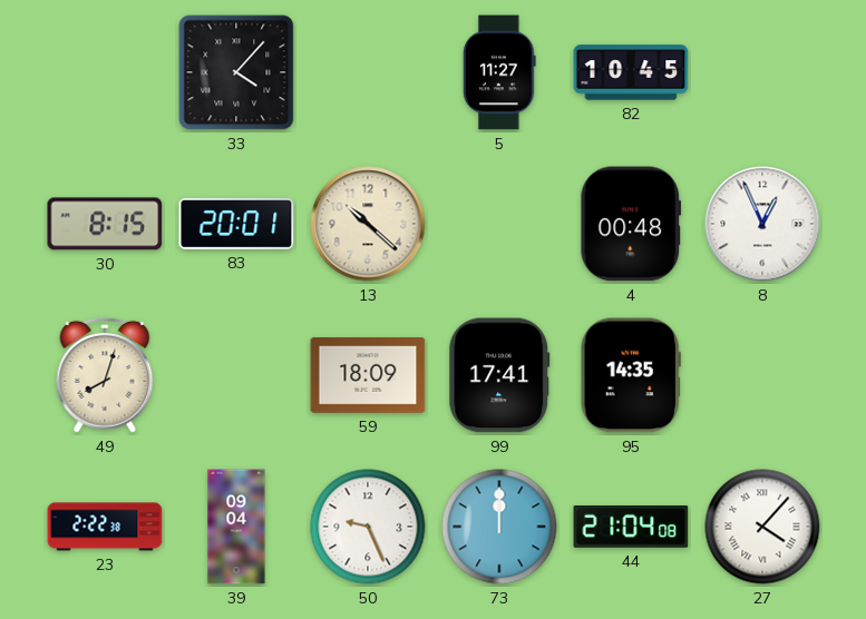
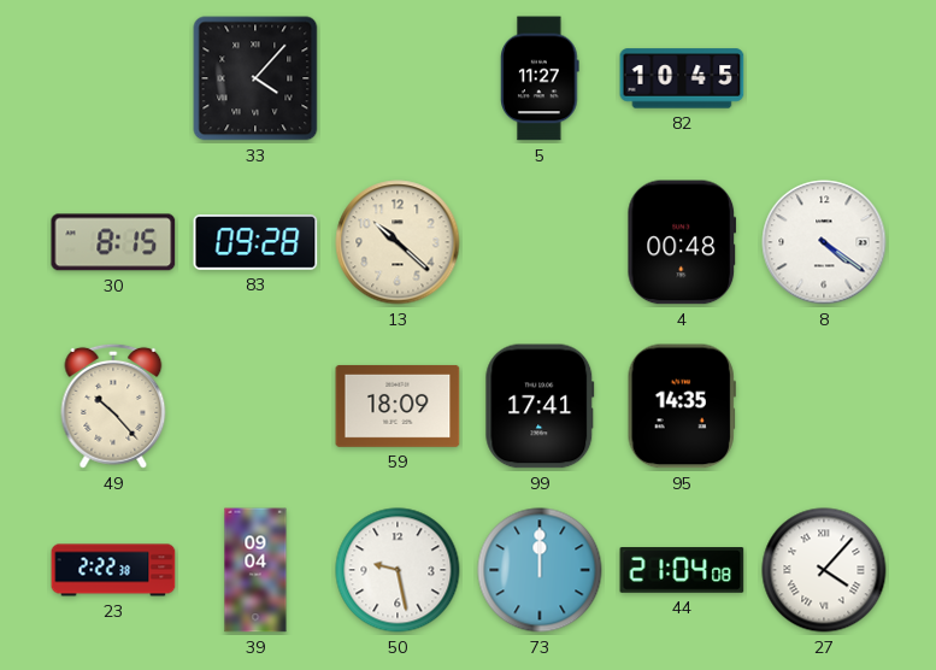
83: 20:01 -> 09:28 (255, 242)
8: 12:56 -> 4:21 (824, 242)
49: 8:03 -> 10:23 (113, 406)
50: 9:26 -> 9:28 (398, 570)
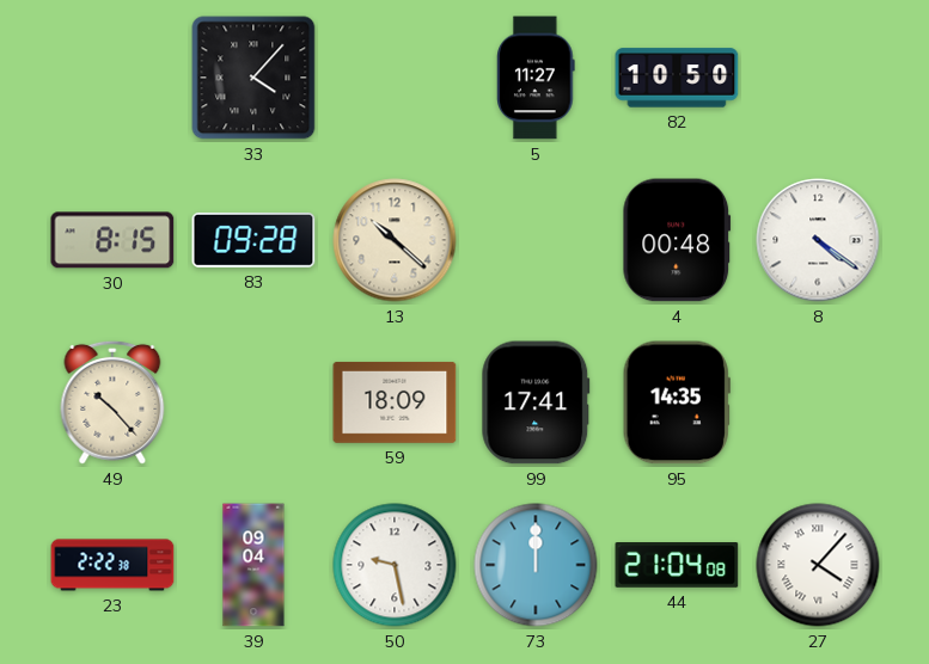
82: 10:45 -> 10:50 (677, 78)
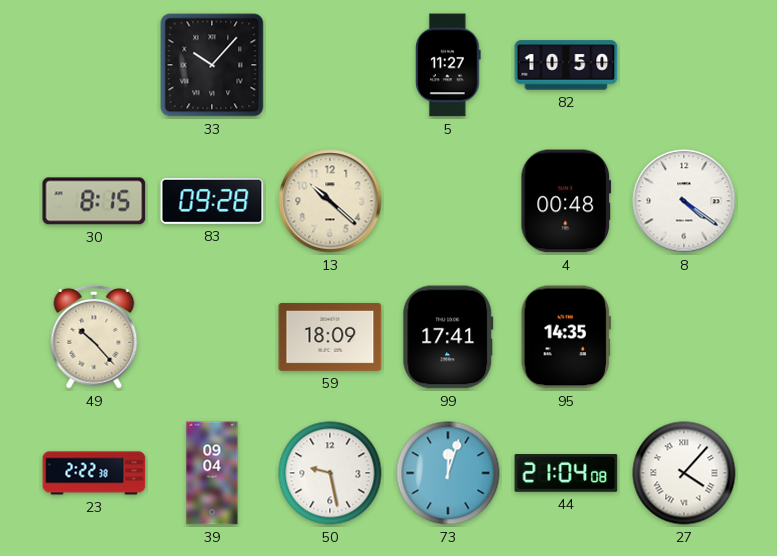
33: 4:07 -> 10:07 (212, 65)
73: 12:00 -> 12:03 (448, 473)
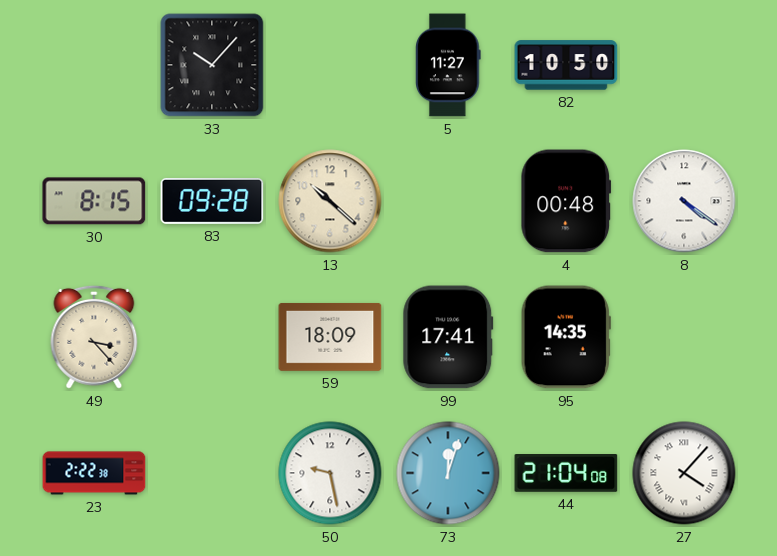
49: 10:23 -> 3:23 (94, 337)
39: 09:04 -> none (212, 473)
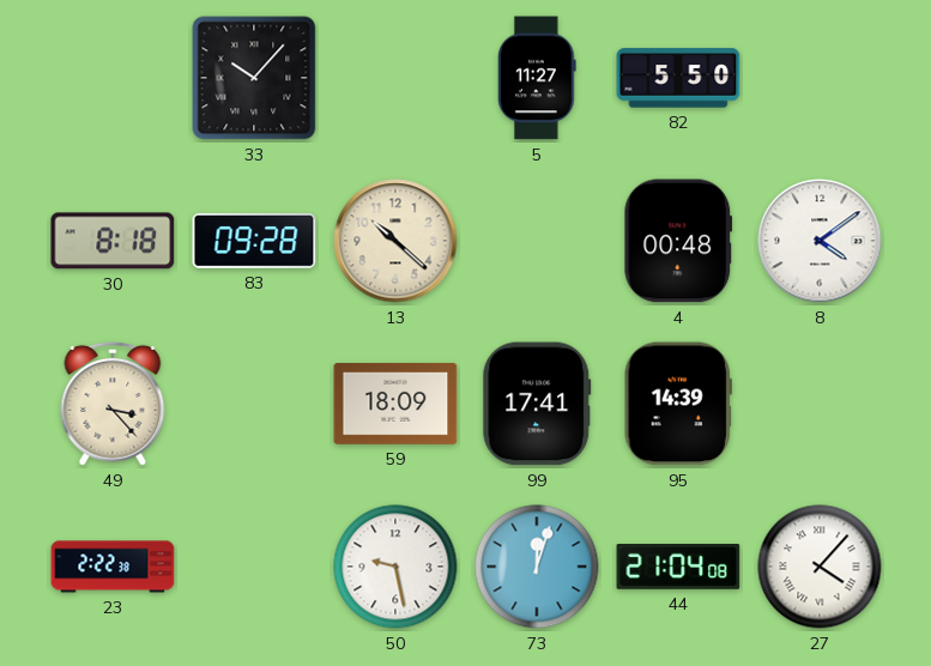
82: 10:50 -> 5:50 (678, 78)
30: 8:15 -> 8:18 (113, 241)
8: 4:21 -> 4:09 (820, 241)
95: 14:35 -> 14:39 (678, 404)
